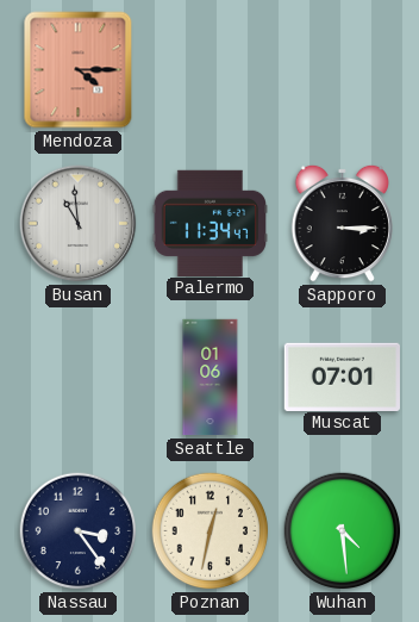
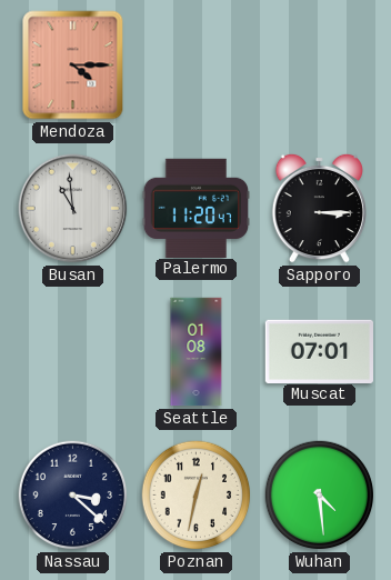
Palermo: 11:34 -> 11:20 (195, 208)
Seattle: 01:06 -> 01:08 (197, 352)
Nassau: 3:24 -> 3:22 (73, 496)
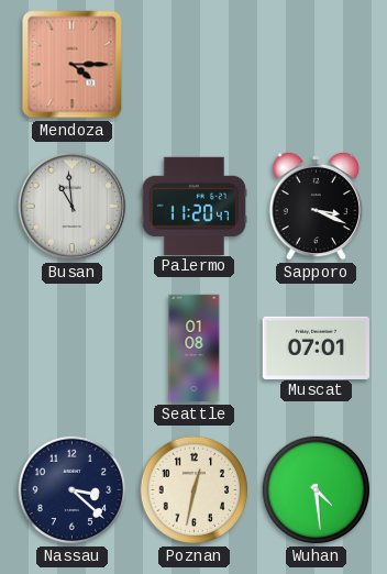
Sapporo: 3:15 -> 3:19 (316, 206)
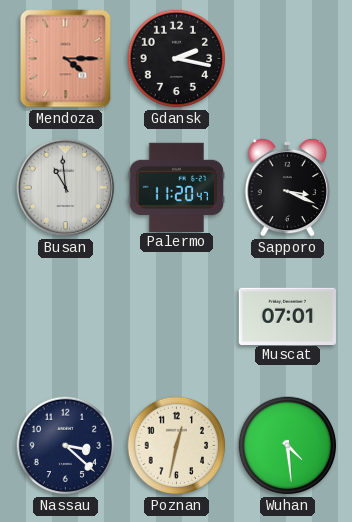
Gdansk: none -> 2:17 (177, 59)
Seattle: 01:08 -> none (195, 349)
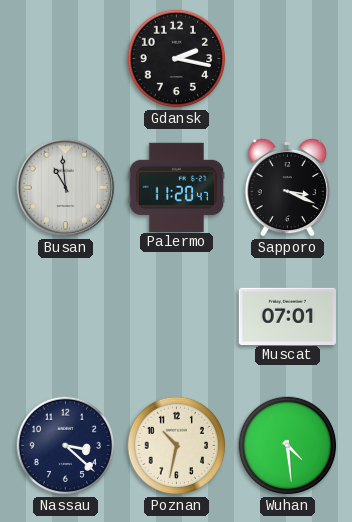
Mendoza: 4:15 -> none (66, 59)
Poznan: 12:32 -> 10:32 (177, 446)
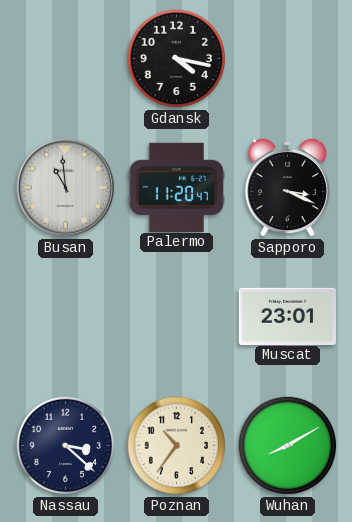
Gdansk: 2:17 -> 4:17 (177, 59)
Muscat: 07:01 -> 23:01 (287, 316)
Poznan: 10:32 -> 10:36 (177, 446)
Wuhan: 4:29 -> 8:10 (288, 446)
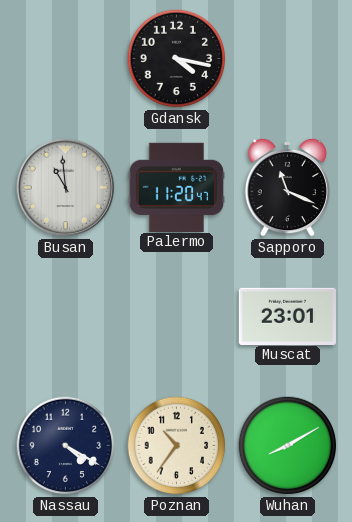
Sapporo: 3:19 -> 11:19 (287, 187)
Nassau: 3:22 -> 4:20 (66, 446)
